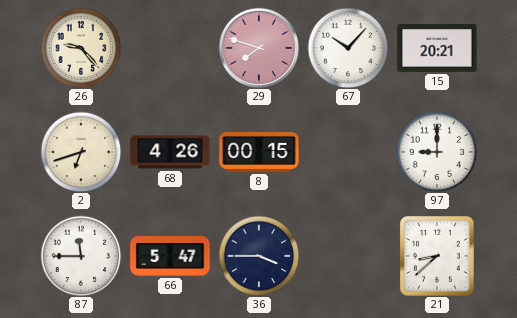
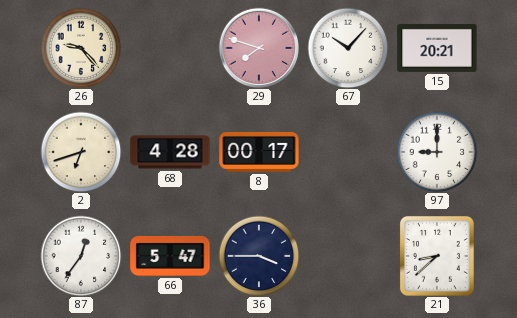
68: 4:26 -> 4:28 (170, 152)
8: 00:15 -> 00:17 (259, 152)
87: 11:45 -> 12:36 (81, 256)
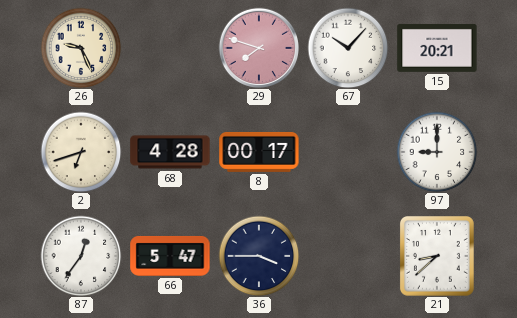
26: 9:23 -> 9:26 (81, 48)
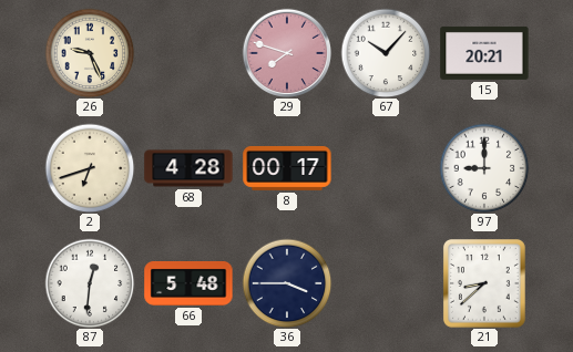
87: 12:36 -> 12:31 (90, 283)
66: 5:47 -> 5:48 (188, 283)
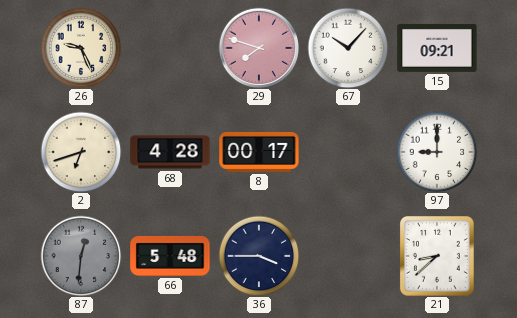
15: 20:21 -> 09:21 (437, 48)
87 dial: white -> grey (81, 256)
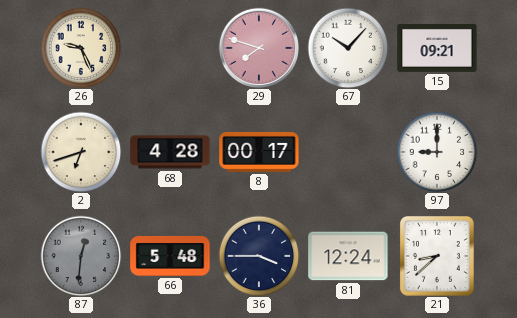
81: none -> 12:24 (348, 256)
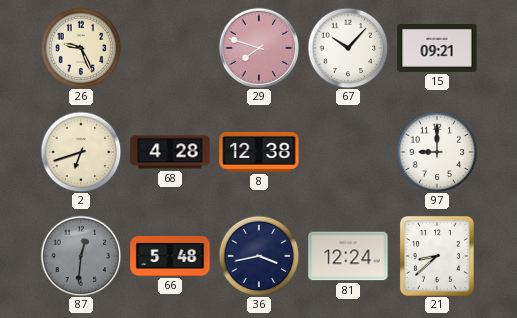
8: 00:17 -> 12:38 (259, 152)
36: 3:45 -> 3:43 (259, 256)
